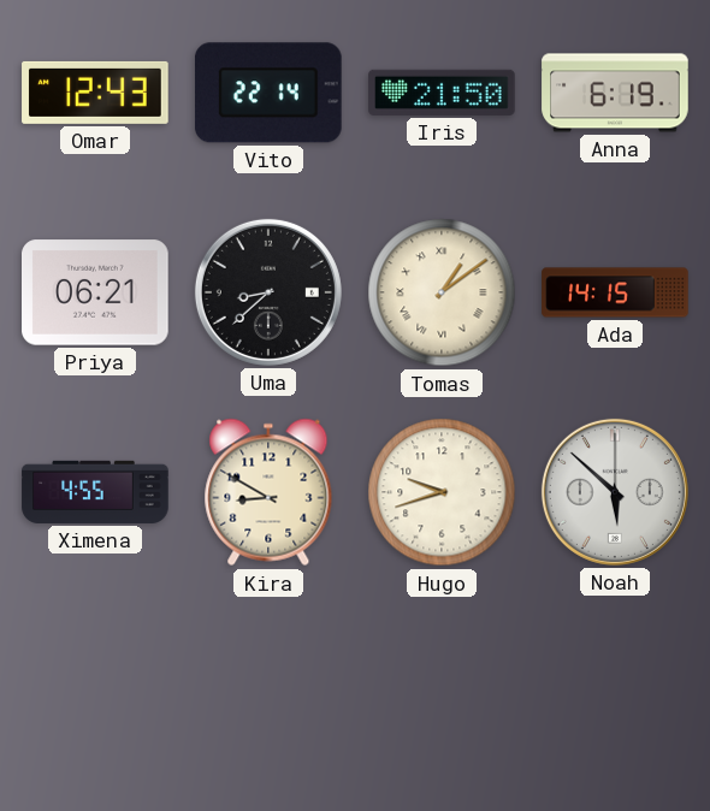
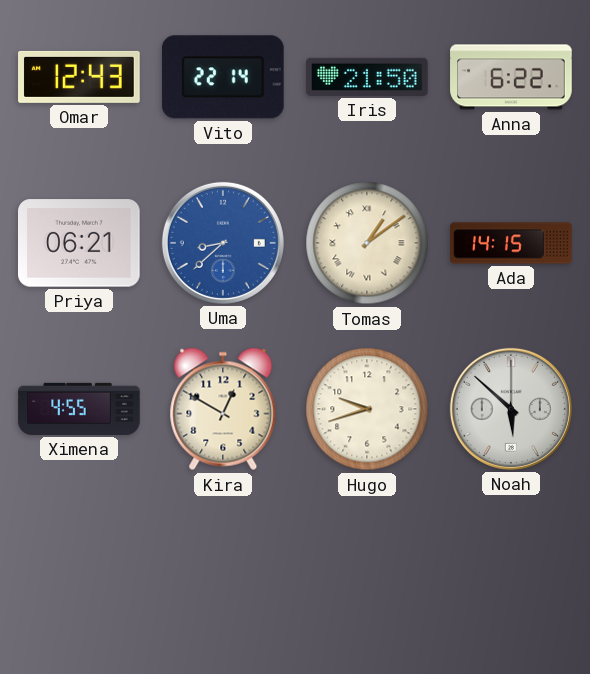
Anna: 6:19 -> 6:22 (511, 77)
Uma dial: black -> blue (223, 243)
Kira: 8:50 -> 12:50 (223, 409)
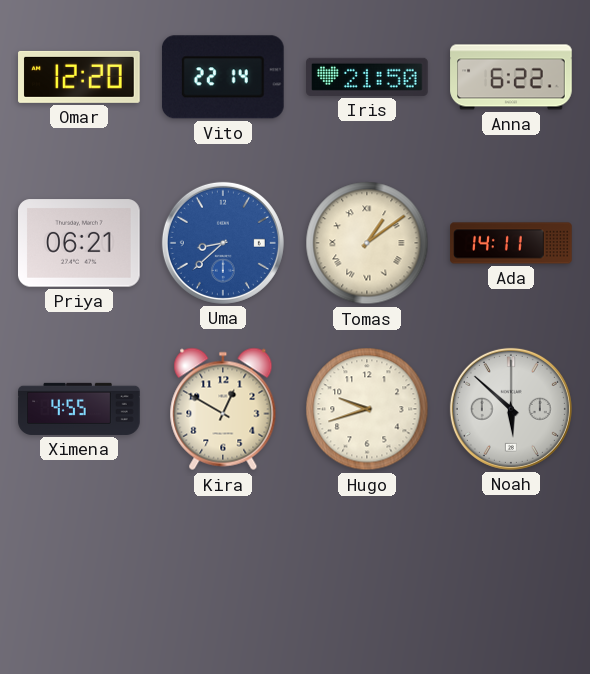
Omar: 12:43 -> 12:20 (79, 77)
Ada: 14:15 -> 14:11 (511, 243)
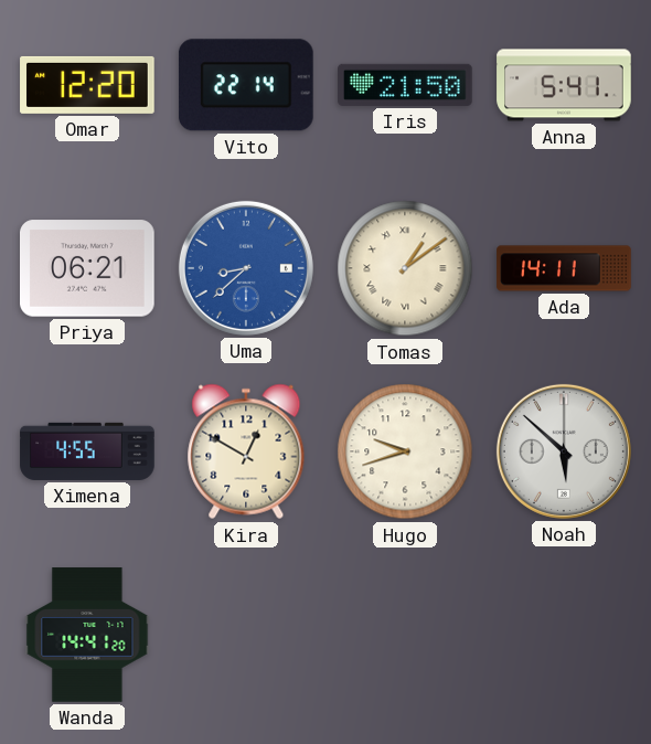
Anna: 6:22 -> 5:41 (564, 85)
Wanda: none -> 14:41 (87, 635)
